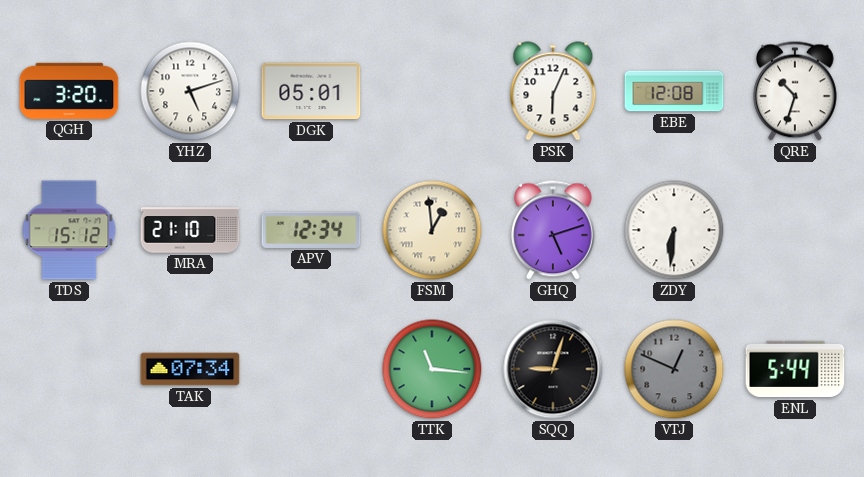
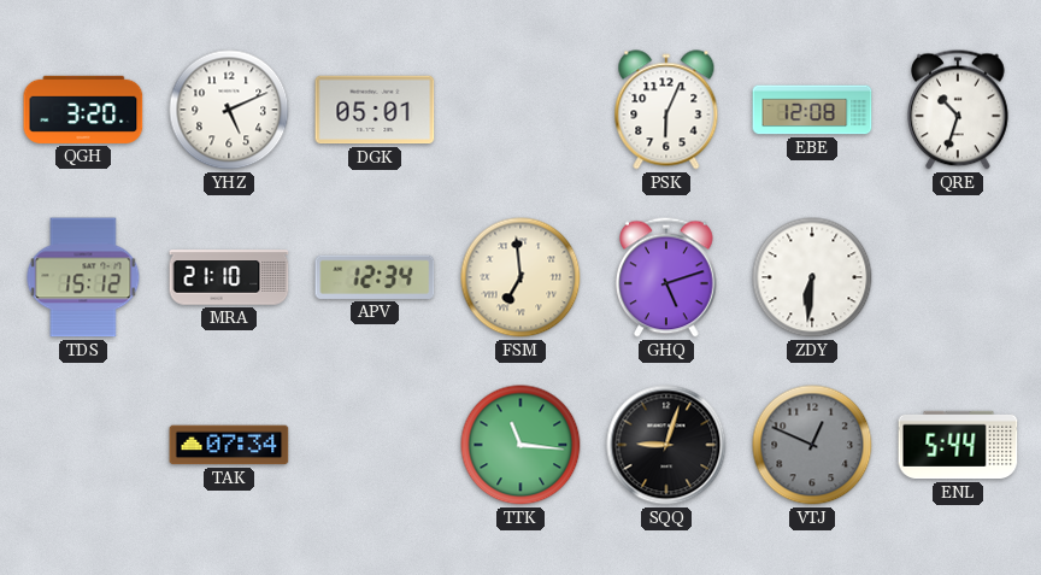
YHZ: 5:12 -> 5:11 (229, 110)
FSM: 12:59 -> 6:59 (520, 277)
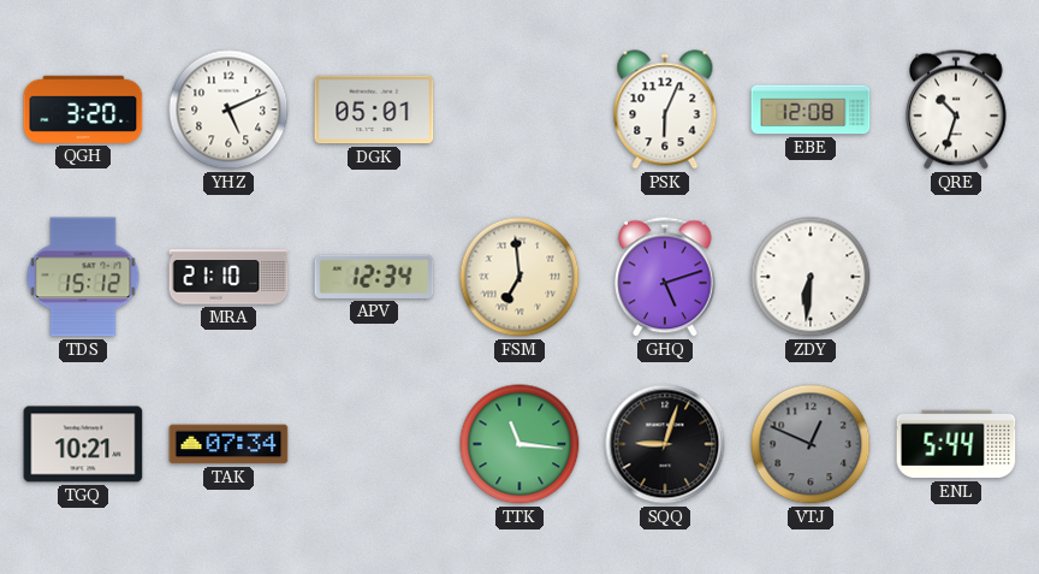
TGQ: none -> 10:21 (83, 444)
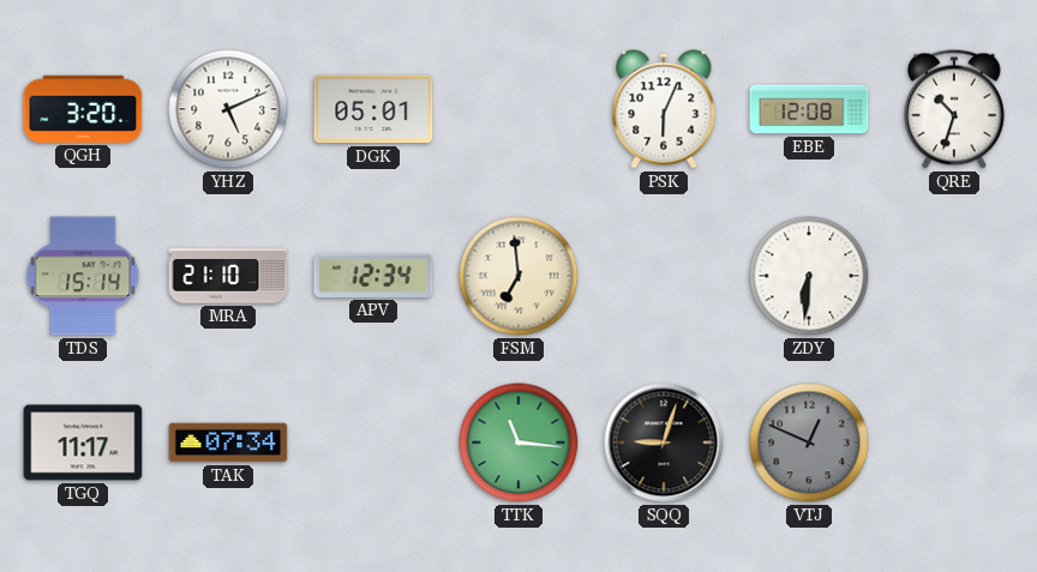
TDS: 15:12 -> 15:14 (83, 276)
GHQ: 5:12 -> none (666, 277)
TGQ: 10:21 -> 11:17 (83, 442)
ENL: 5:44 -> none (956, 444)
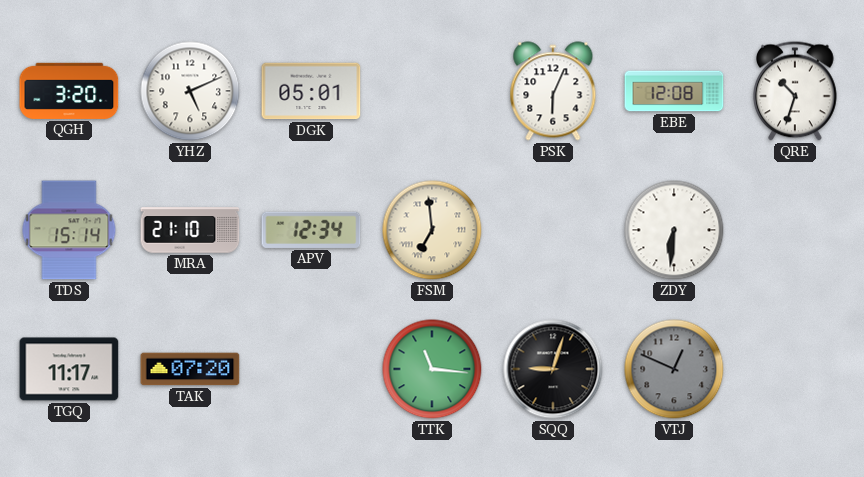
TAK: 07:34 -> 07:20 (190, 369)
